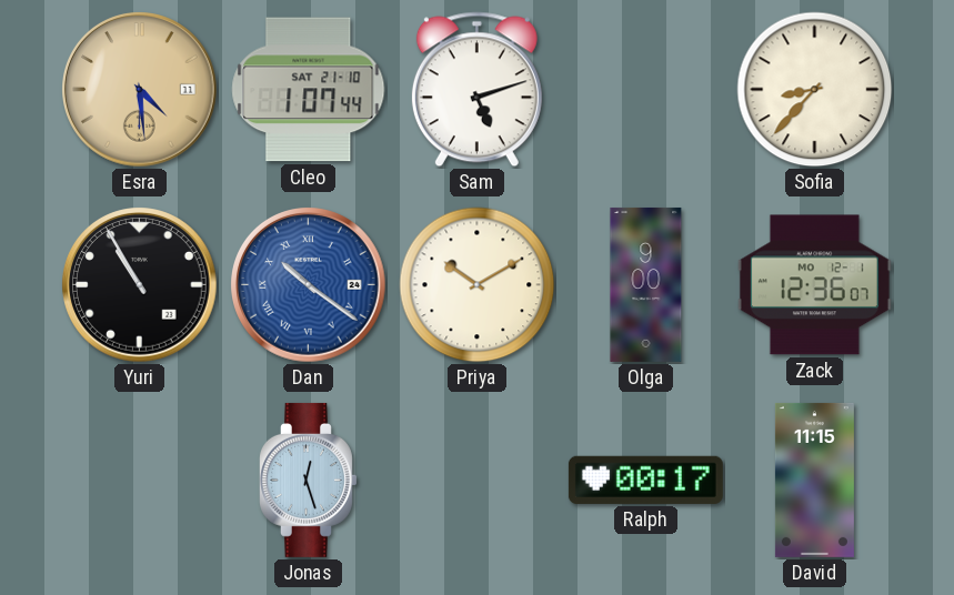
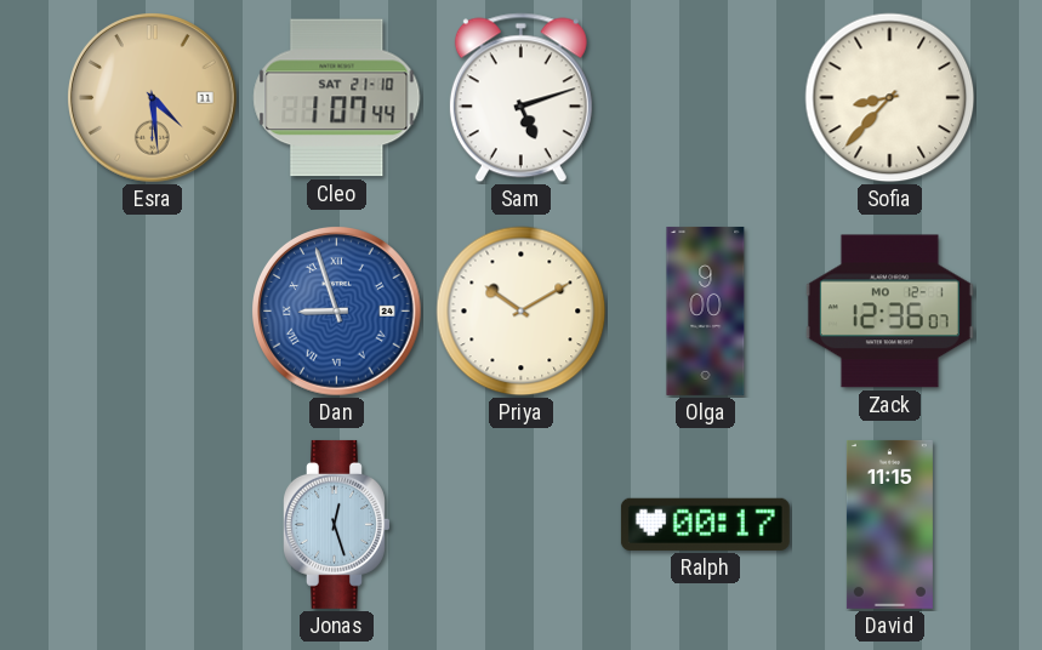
Yuri: 10:55 -> none (140, 285)
Dan: 10:21 -> 8:57 (337, 312)
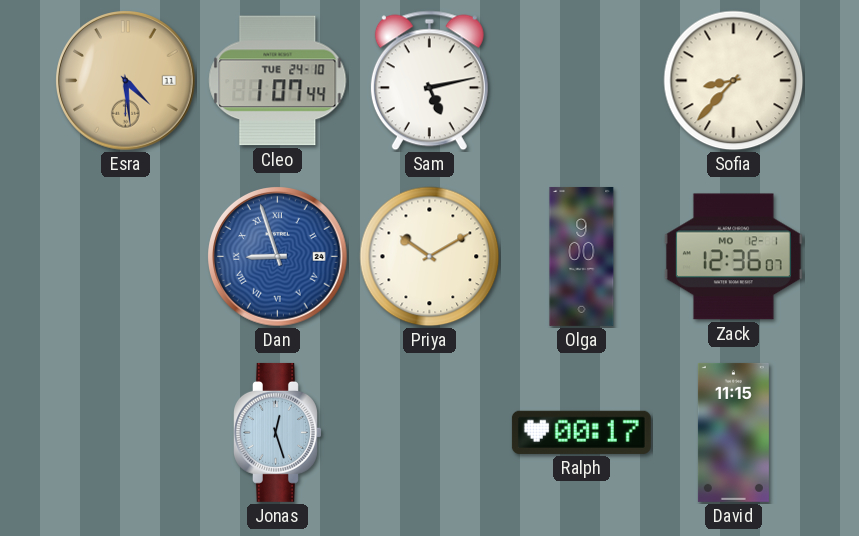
Cleo date: SAT 21-10 -> TUE 24-10 (278, 81)
Sam: 5:12 -> 5:13 (429, 81)
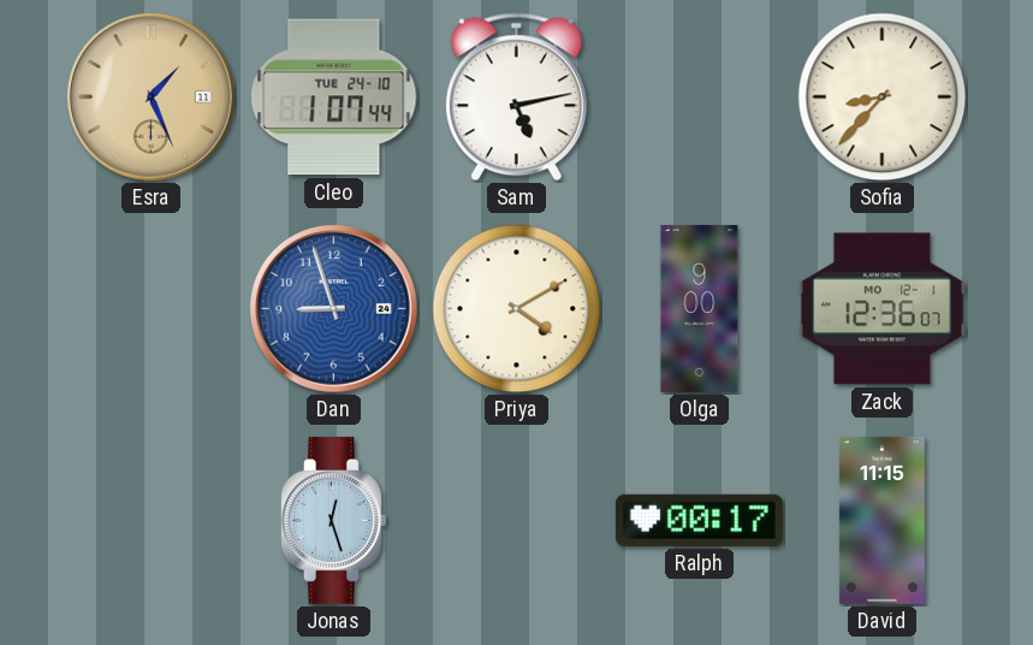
Esra: 4:29 -> 1:26 (152, 97)
Dan numerals: Roman -> Arabic (334, 309)
Priya: 10:10 -> 4:10 (517, 309)
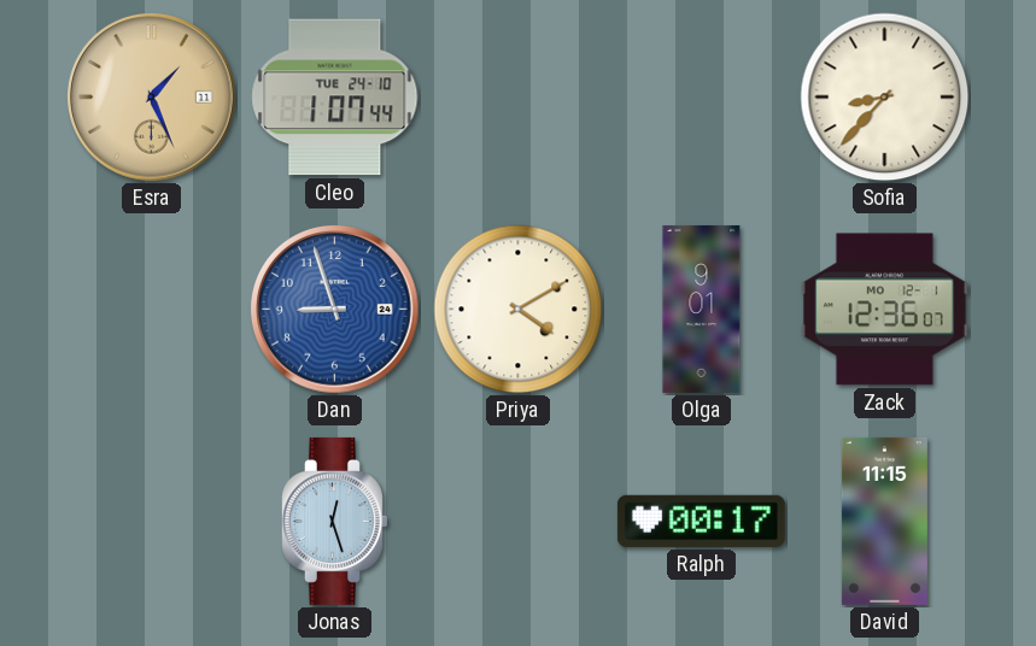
Sam: 5:13 -> none (516, 97)
Olga: 9:00 -> 9:01 (702, 309)
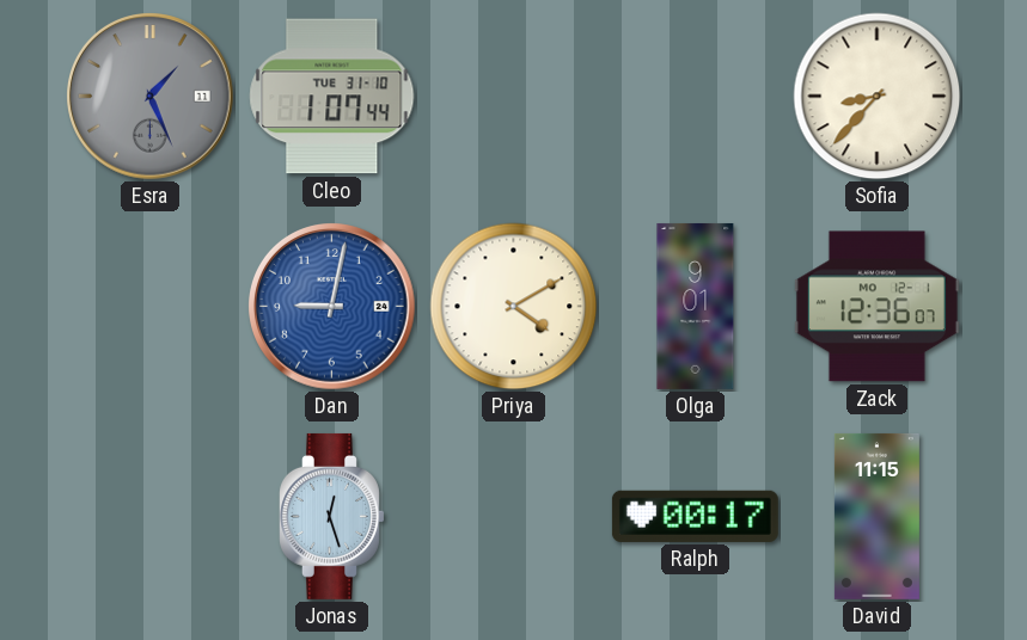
Esra dial: champagne -> grey (151, 97)
Cleo date: TUE 24-10 -> TUE 31-10 (332, 97)
Dan: 8:57 -> 9:02 (332, 307)
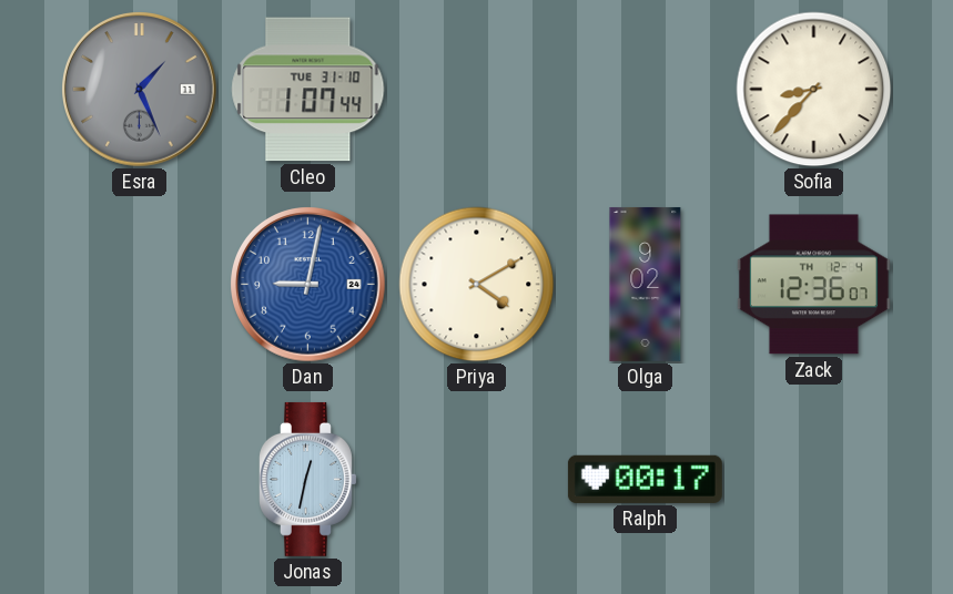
Olga: 9:01 -> 9:02 (646, 284)
Zack date: MO 12-1 -> TH 12-4 (813, 285)
Jonas: 12:27 -> 12:32 (308, 479)
David: 11:15 -> none (876, 516)
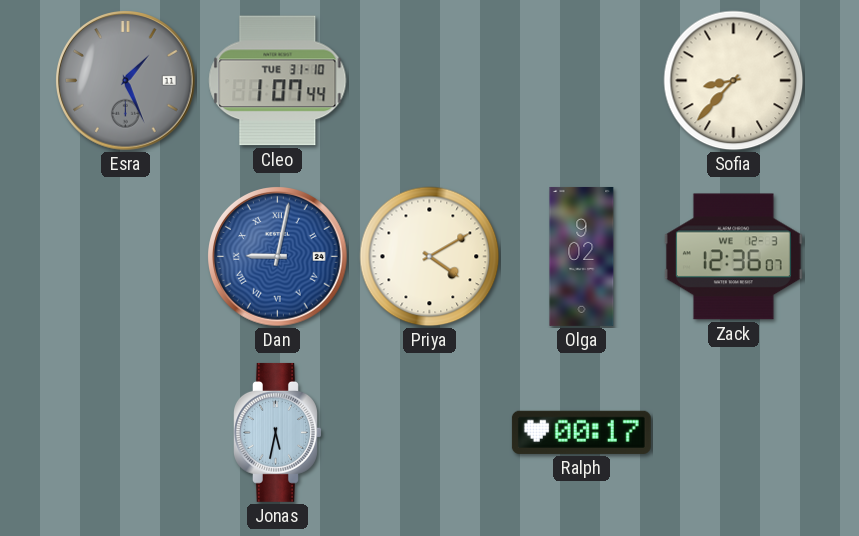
Dan numerals: Arabic -> Roman (278, 257)
Zack date: TH 12-4 -> WE 12-3 (733, 257)
Jonas: 12:32 -> 5:32 (278, 432)
